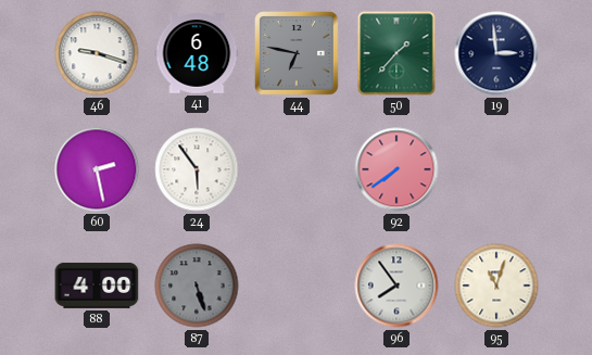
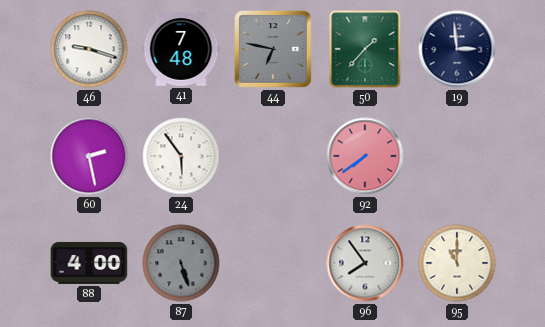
41: 6:48 -> 7:48 (181, 49)
95: 11:03 -> 11:00 (457, 263)
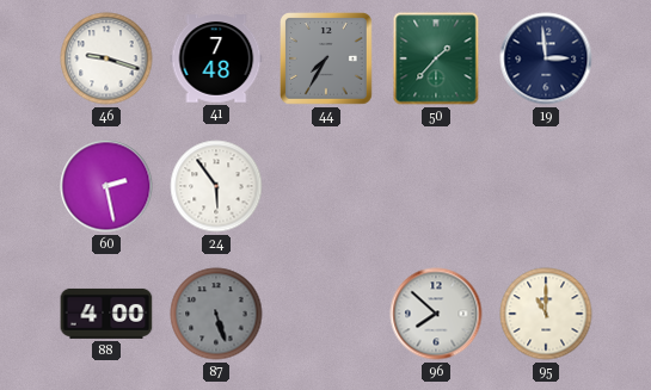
44: 6:47 -> 7:35 (327, 60)
92: 7:39 -> none (365, 156)
96: 7:54 -> 7:52 (436, 314)
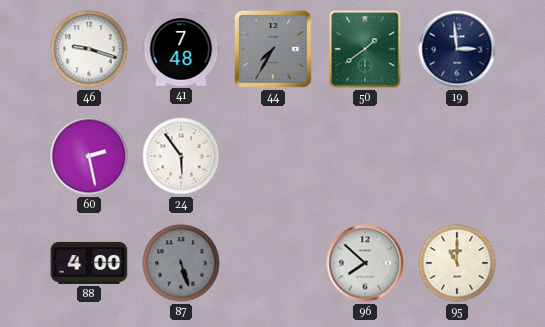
50: 1:37 -> 1:39 (365, 49)
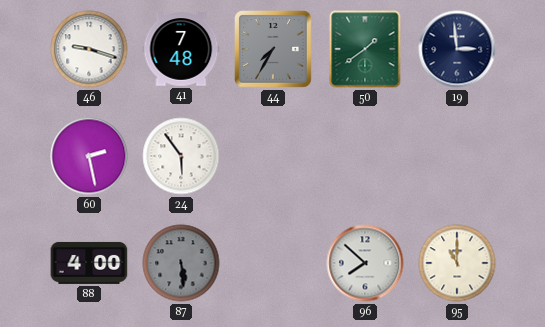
87: 5:27 -> 5:29 (181, 263)
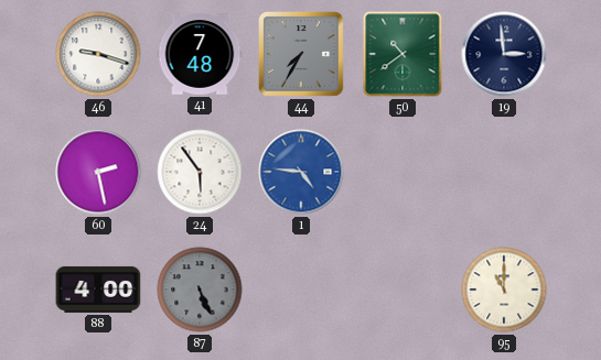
50: 1:39 -> 10:39 (403, 54)
1: none -> 4:46 (301, 172)
87: 5:29 -> 5:26 (200, 290)
96: 7:52 -> none (365, 263)
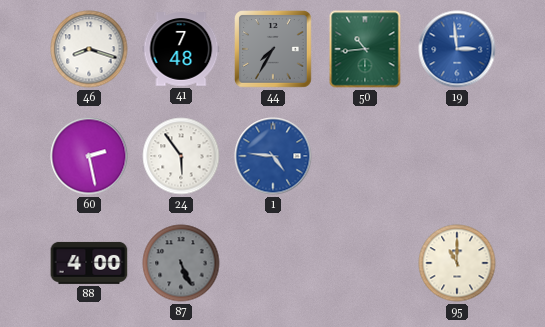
46: 9:18 -> 8:18 (89, 49)
50: 10:39 -> 10:44 (365, 49)
19 dial: navy -> blue (457, 49)
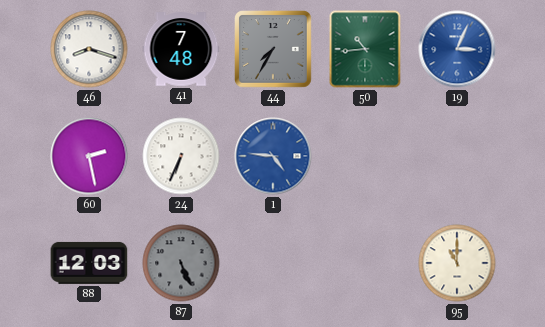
19: 2:59 -> 3:04 (457, 49)
24: 5:54 -> 6:34 (181, 156)
88: 4:00 -> 12:03 (89, 263)
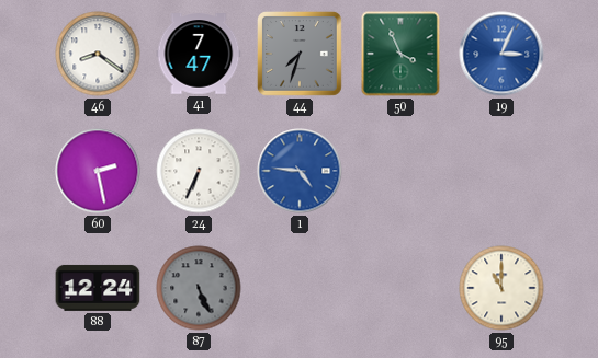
46: 8:18 -> 8:21 (98, 54)
41: 7:48 -> 7:47 (199, 54)
44: 7:35 -> 7:33 (301, 55)
50: 10:44 -> 3:56 (400, 54)
88: 12:03 -> 12:24 (98, 288)
